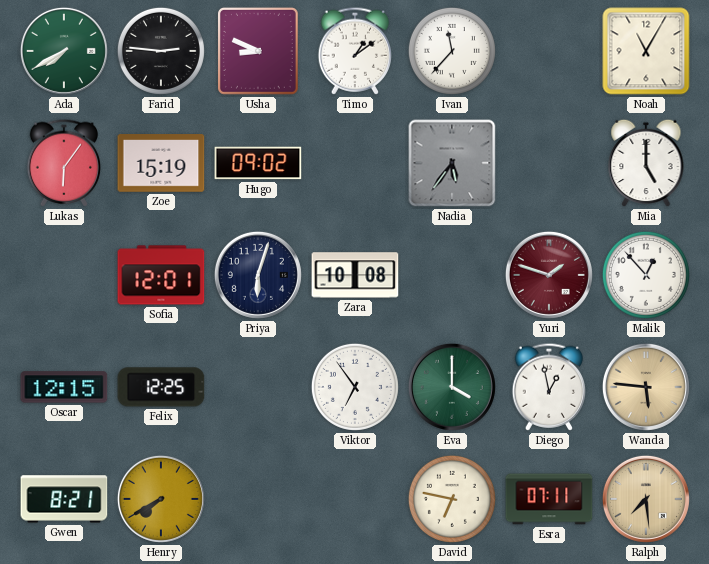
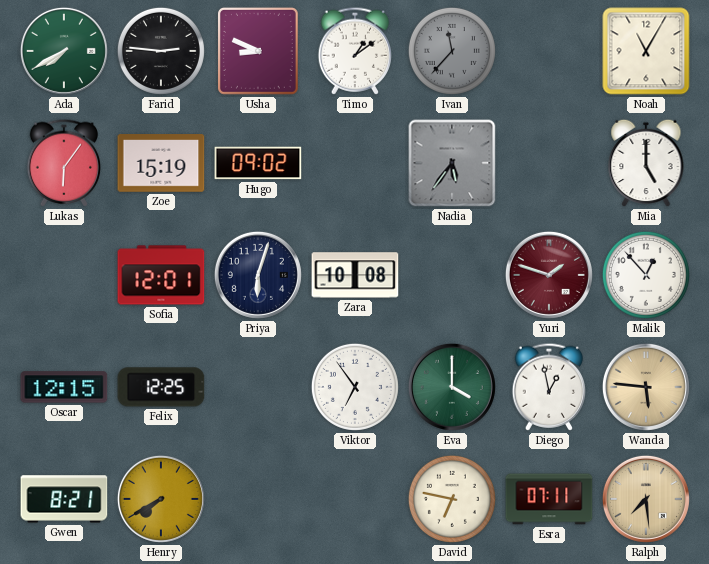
Ivan dial: white -> grey (452, 51)
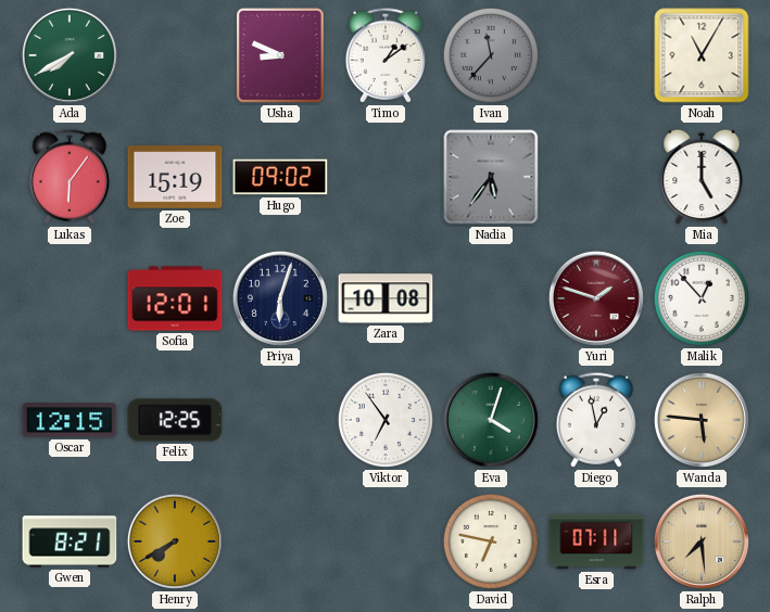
Farid: 2:46 -> none (161, 51)
Eva: 4:00 -> 4:03 (491, 420)
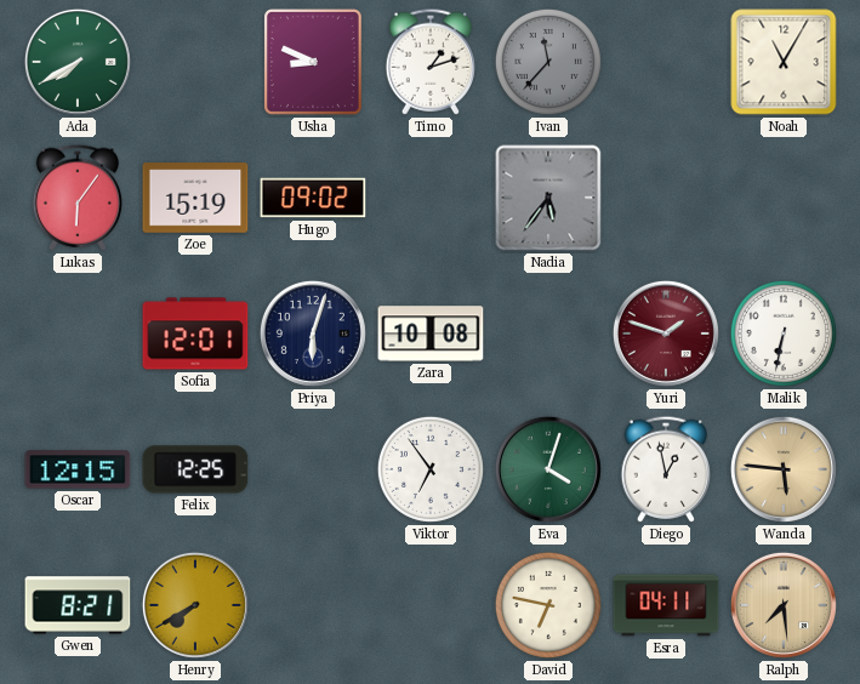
Timo: 1:09 -> 1:12 (431, 62)
Mia: 5:00 -> none (702, 177)
Malik: 12:53 -> 6:32 (784, 334)
Esra: 07:11 -> 04:11 (666, 605)
